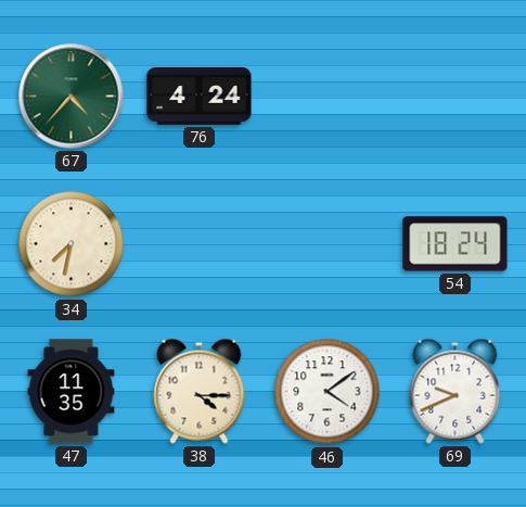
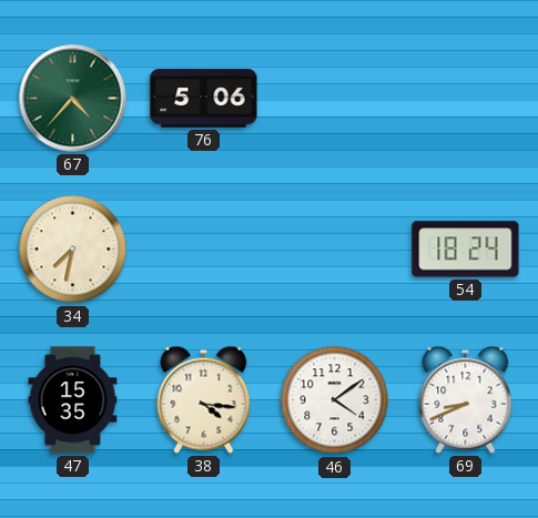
76: 4:24 -> 5:06 (204, 99)
47: 11:35 -> 15:35 (73, 400)
38: 4:15 -> 4:16 (204, 399)
69: 9:41 -> 8:41 (466, 399)
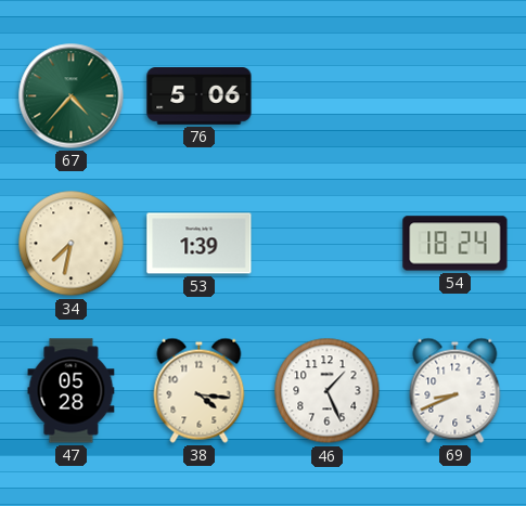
53: none -> 1:39 (200, 244)
47: 15:35 -> 05:28 (72, 391)
46: 4:09 -> 1:26 (328, 391)
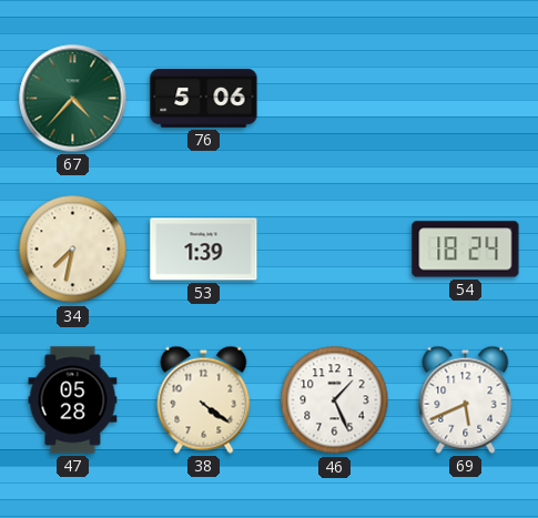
38: 4:16 -> 4:21 (204, 399)
69: 8:41 -> 5:41 (466, 399)
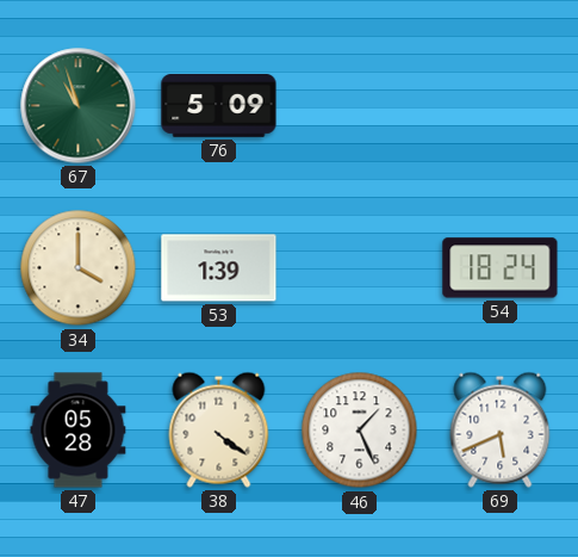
67: 4:37 -> 10:57 (79, 106)
76: 5:06 -> 5:09 (219, 106)
34: 7:32 -> 4:00 (79, 268)
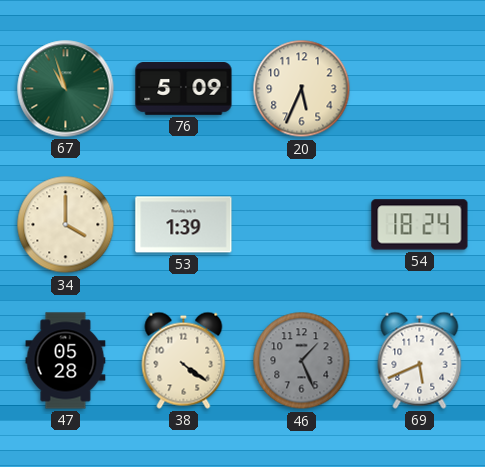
20: none -> 5:34 (302, 89)
46 dial: white -> grey (302, 361)
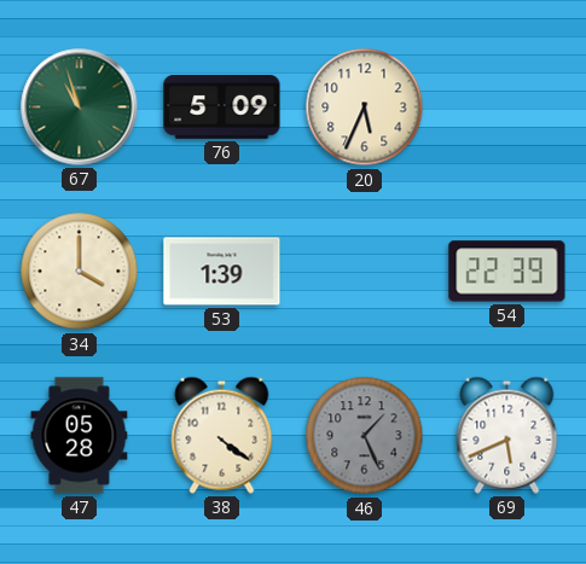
54: 18:24 -> 22:39 (507, 272)
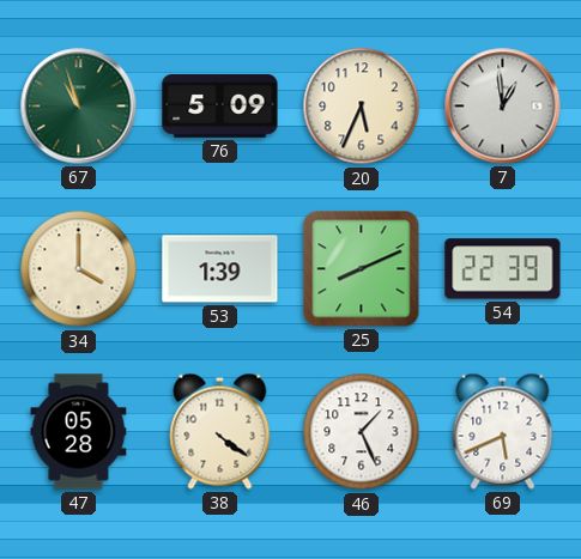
7: none -> 12:59 (503, 107)
25: none -> 8:11 (362, 269)
46 dial: grey -> white (362, 432)
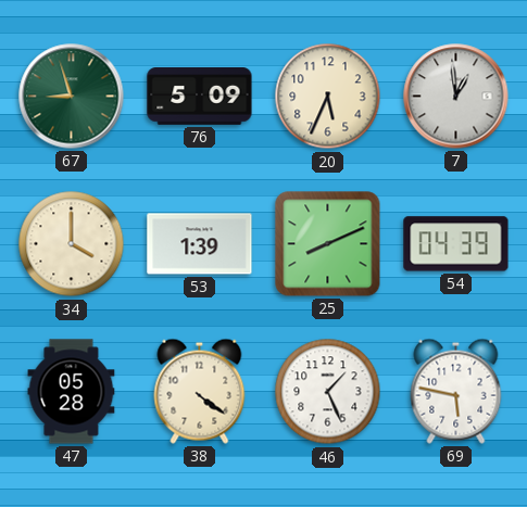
67: 10:57 -> 8:57 (72, 97)
54: 22:39 -> 04:39 (456, 244)
69: 5:41 -> 5:47 (456, 391)
